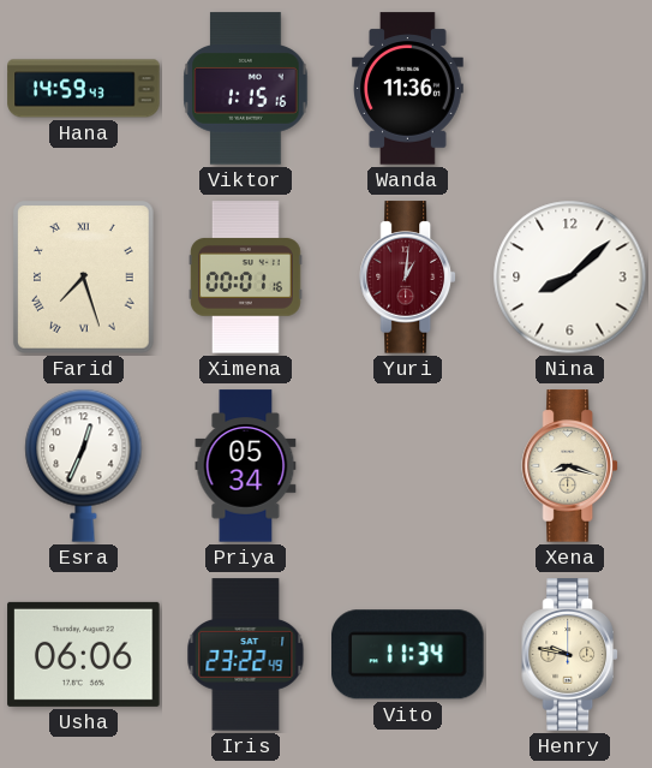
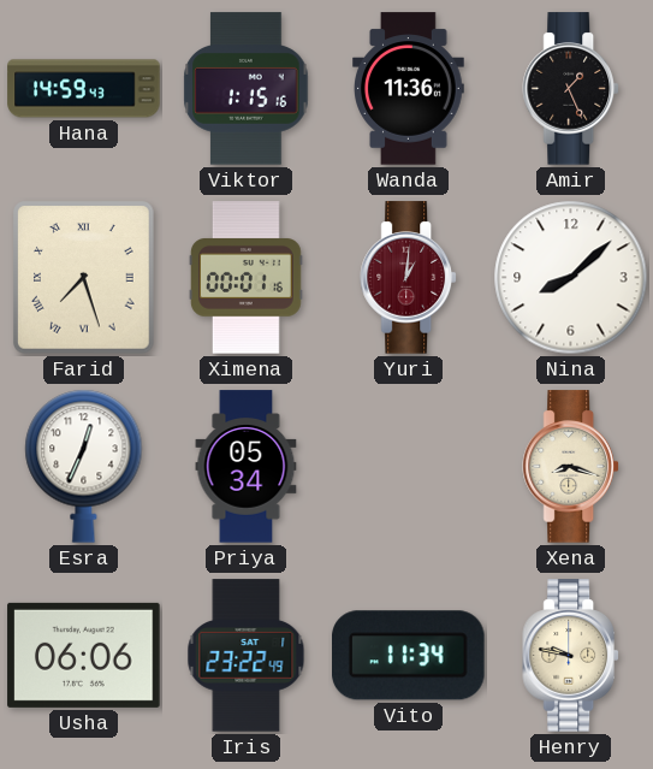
Amir: none -> 1:26 (570, 89)
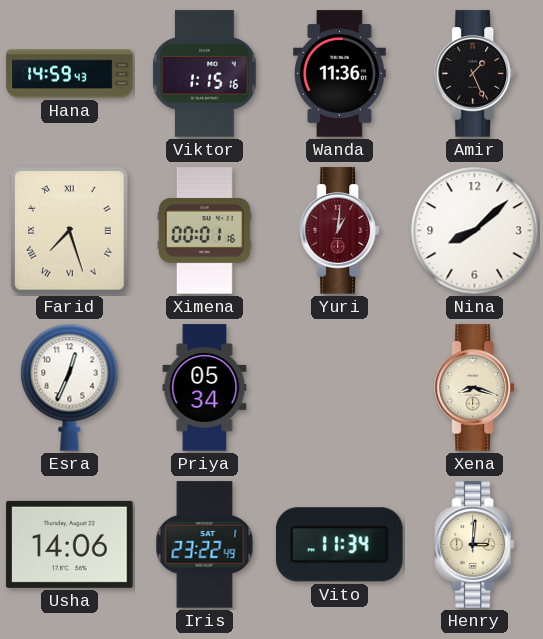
Usha: 06:06 -> 14:06 (70, 544)
Henry: 9:47 -> 3:01 (474, 545)
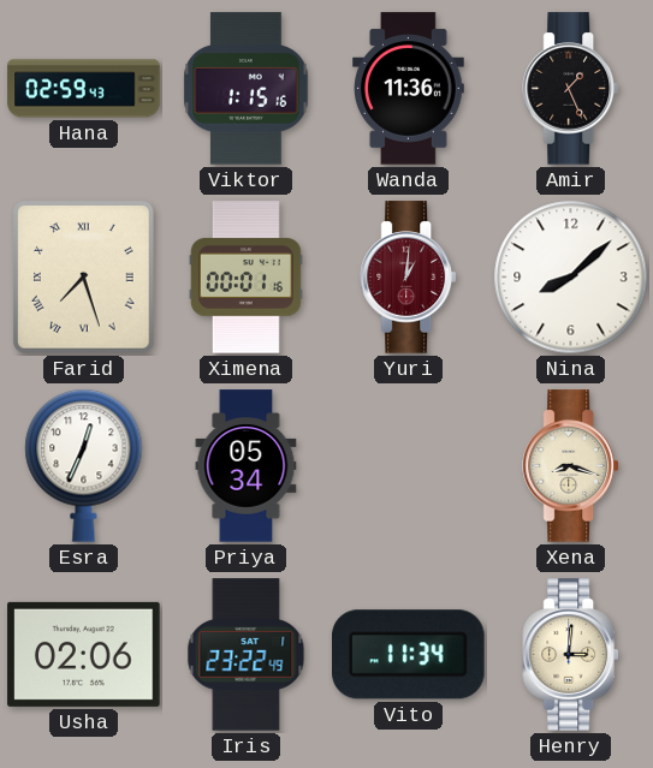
Hana: 14:59 -> 02:59 (84, 89)
Usha: 14:06 -> 02:06 (84, 654)
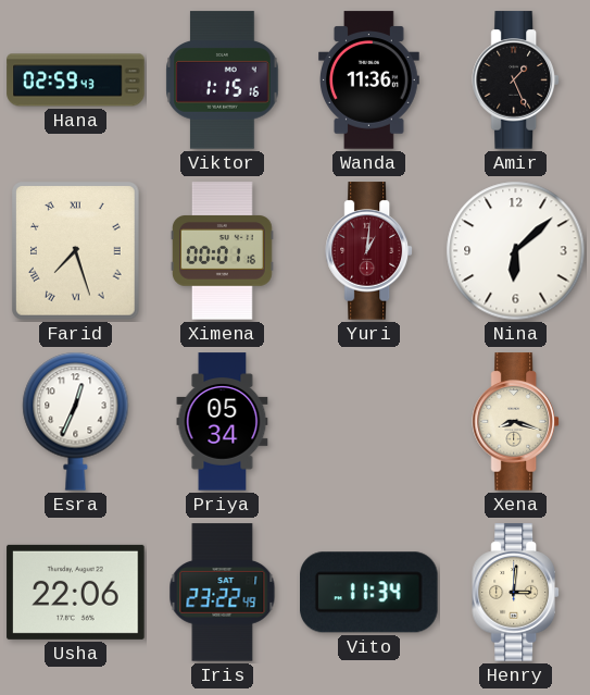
Nina: 8:08 -> 6:08 (516, 251)
Usha: 02:06 -> 22:06 (76, 592)
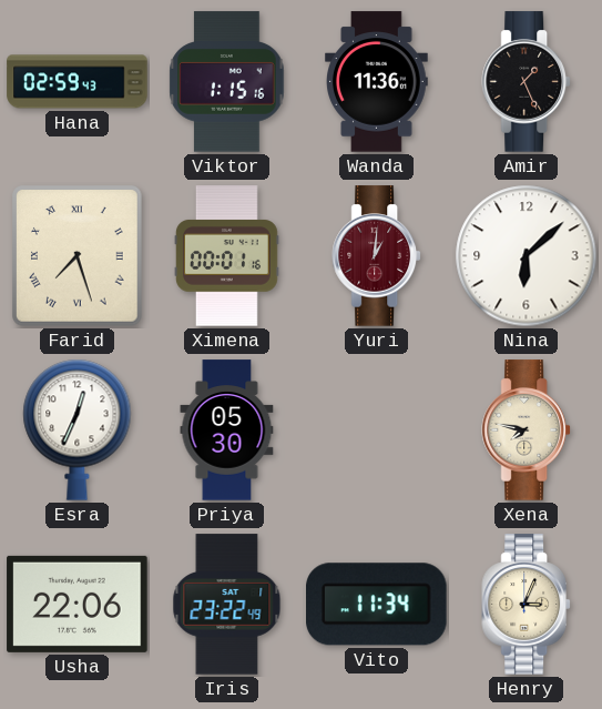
Priya: 05:34 -> 05:30 (227, 431)
Xena: 8:18 -> 7:47 (526, 431)
Henry: 3:01 -> 3:04 (526, 605)
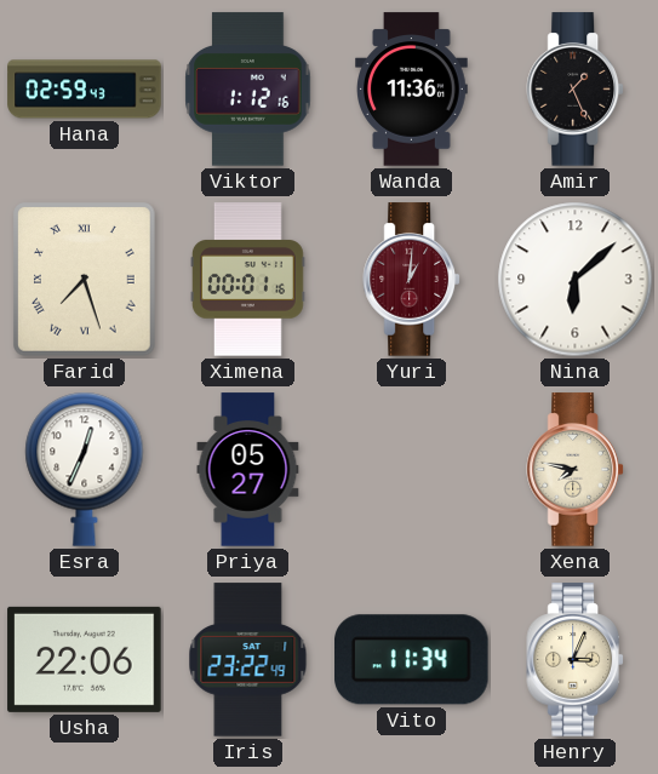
Viktor: 1:15 -> 1:12 (248, 90)
Priya: 05:30 -> 05:27 (248, 470)
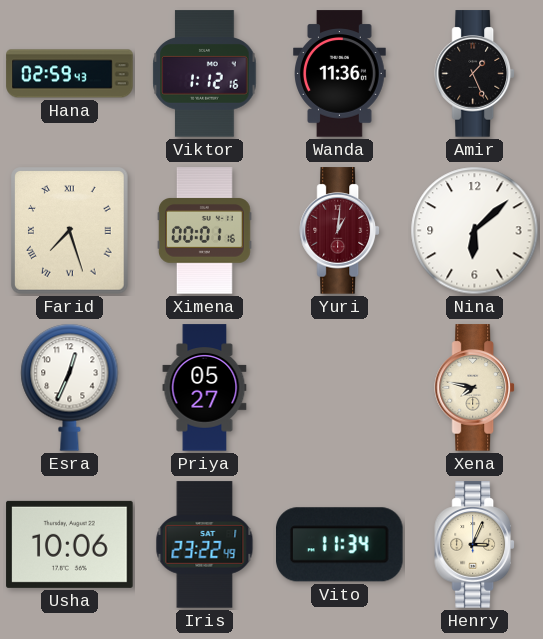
Usha: 22:06 -> 10:06 (70, 544)
